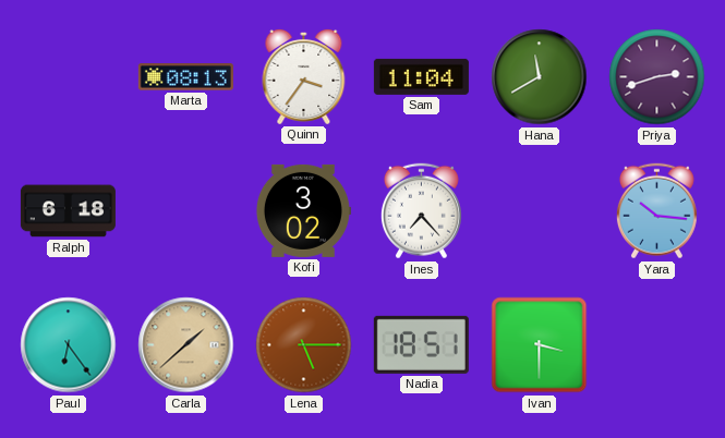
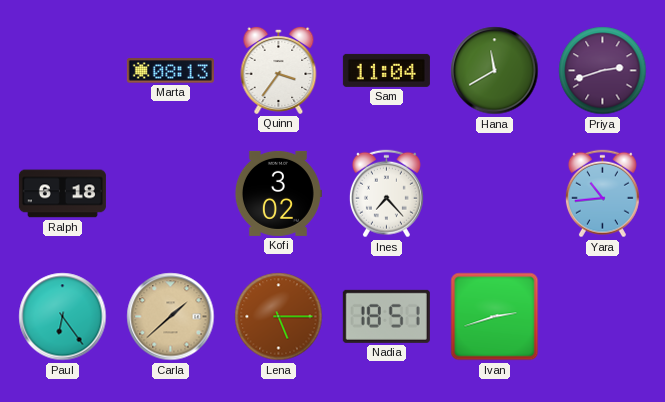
Yara: 10:16 -> 10:44 (602, 194)
Ivan: 3:30 -> 2:42 (495, 317)
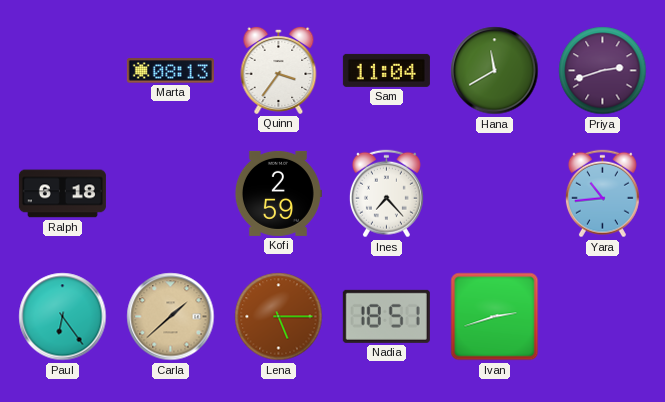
Kofi: 3:02 -> 2:59 (278, 193)
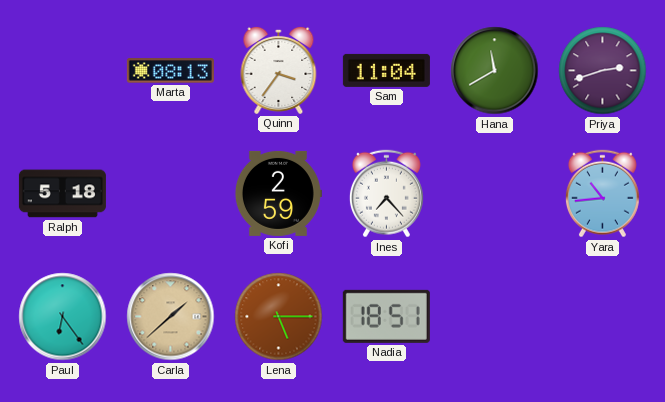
Ralph: 6:18 -> 5:18 (62, 194)
Ivan: 2:42 -> none (495, 317)
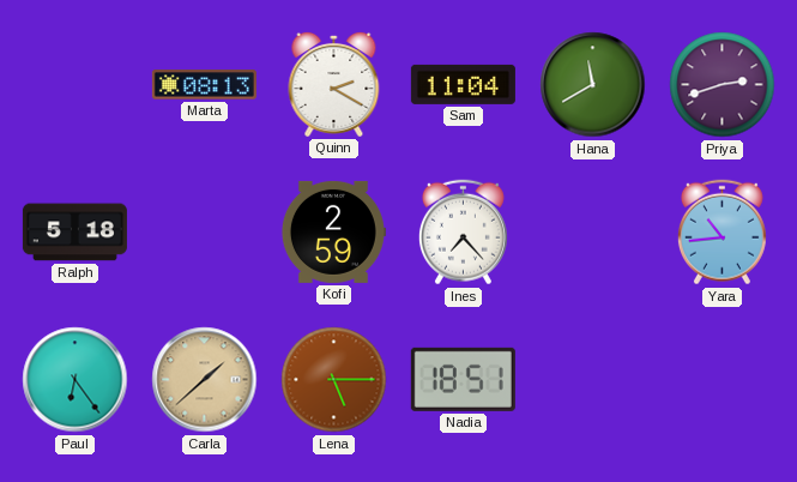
Quinn: 3:36 -> 2:20 (334, 84)
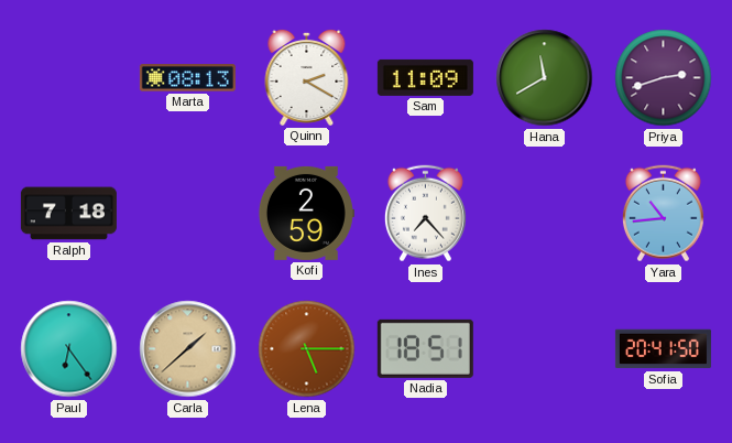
Sam: 11:04 -> 11:09 (425, 77)
Ralph: 5:18 -> 7:18 (68, 214)
Sofia: none -> 20:41 (663, 349)
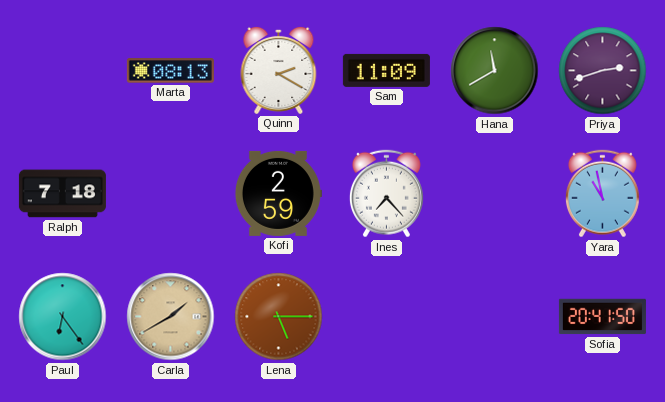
Yara: 10:44 -> 10:58 (602, 194)
Carla: 1:38 -> 1:40 (171, 317)
Nadia: 18:51 -> none (425, 348)
